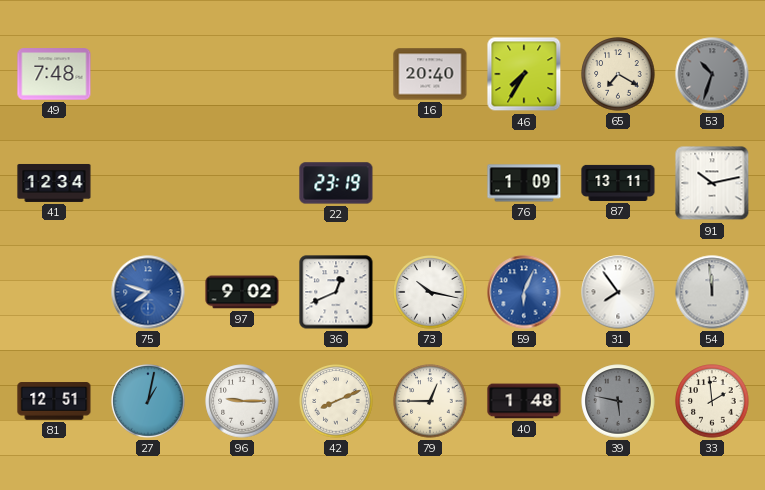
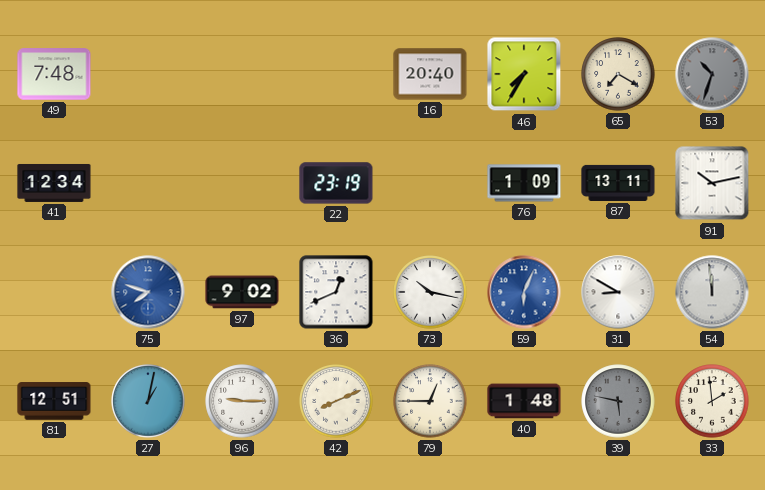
31: 7:54 -> 8:50 (618, 292)
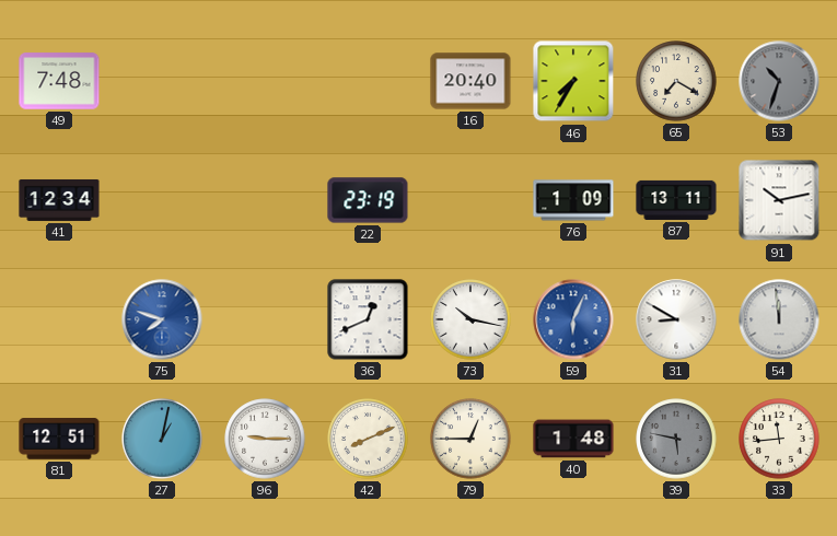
97: 9:02 -> none (242, 292)
33: 1:59 -> 11:44 (779, 439)
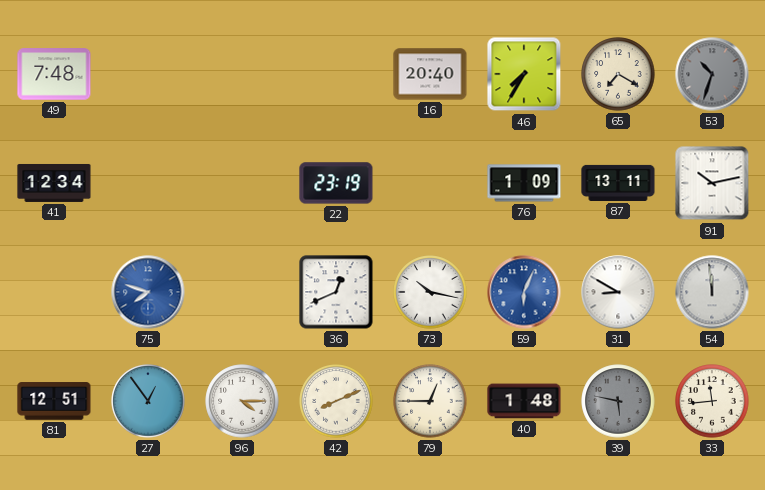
27: 1:02 -> 12:54 (148, 401)
96: 9:15 -> 4:15 (242, 401)
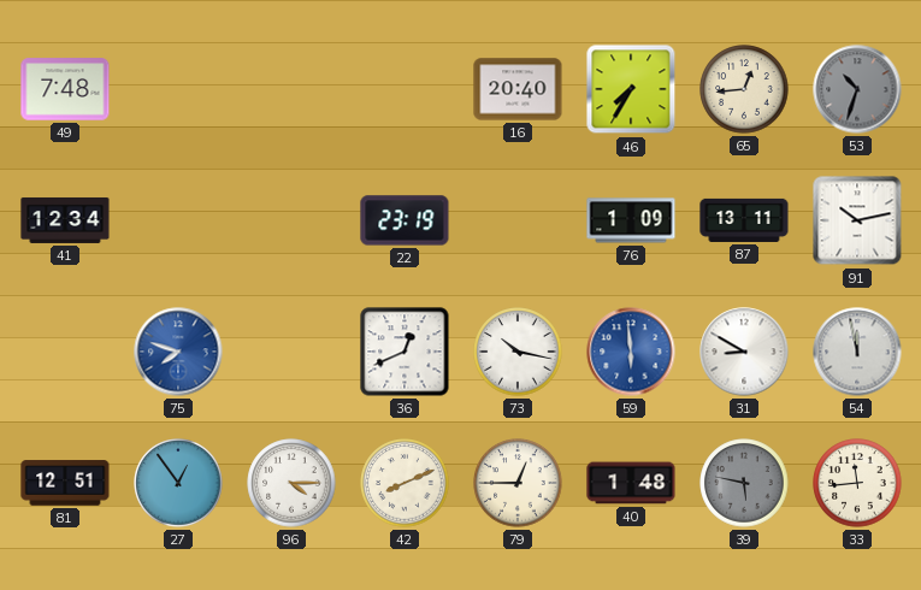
65: 7:20 -> 12:44 (744, 89)
59: 6:04 -> 5:59 (631, 352)
54: 11:59 -> 11:58 (857, 352)
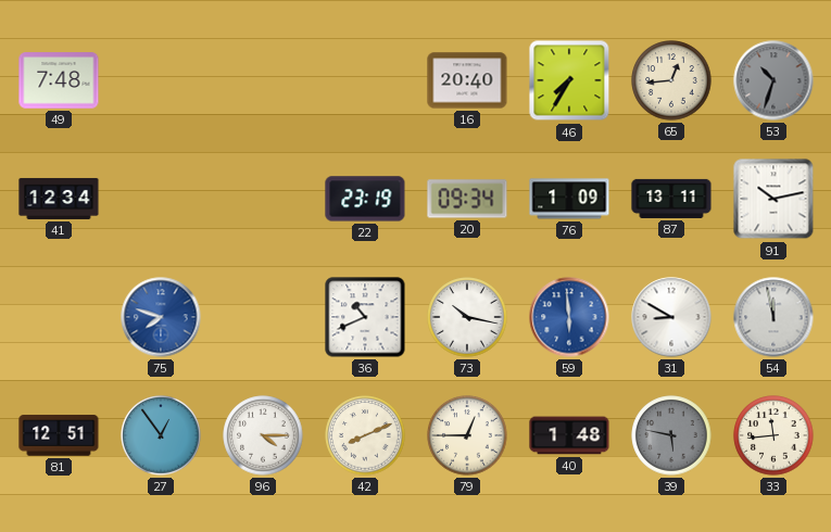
20: none -> 09:34 (467, 199)
36: 12:41 -> 10:41 (365, 317)
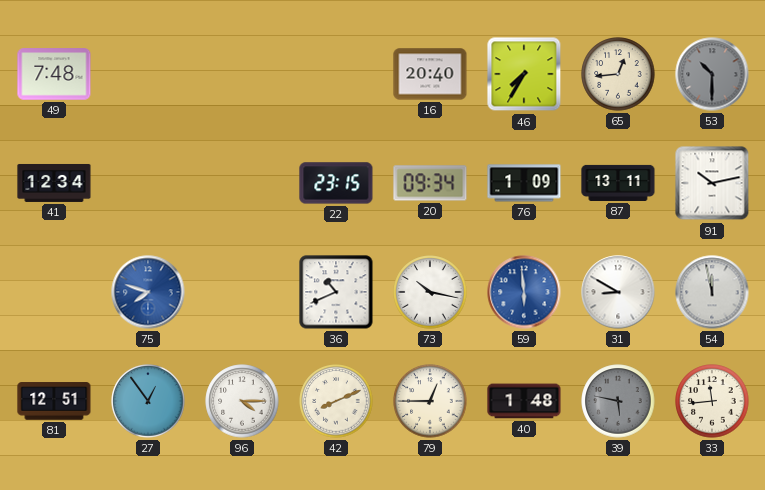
53: 10:33 -> 10:30 (712, 74)
22: 23:19 -> 23:15 (336, 183)
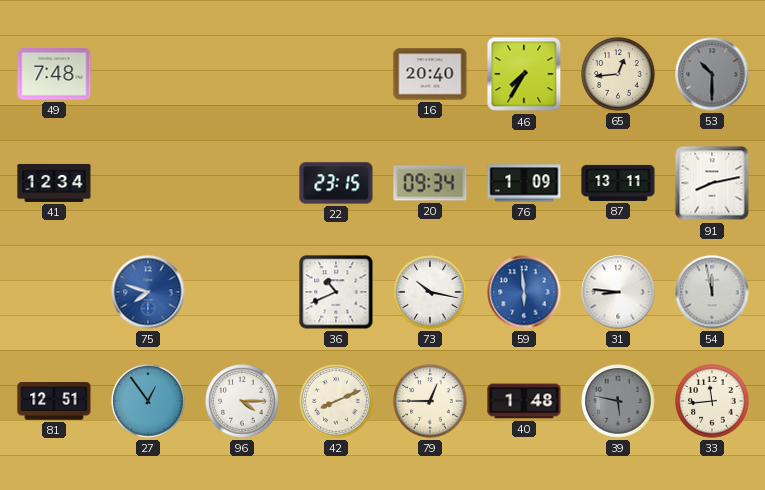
91: 10:13 -> 8:13 (712, 183)
31: 8:50 -> 8:46 (618, 292)
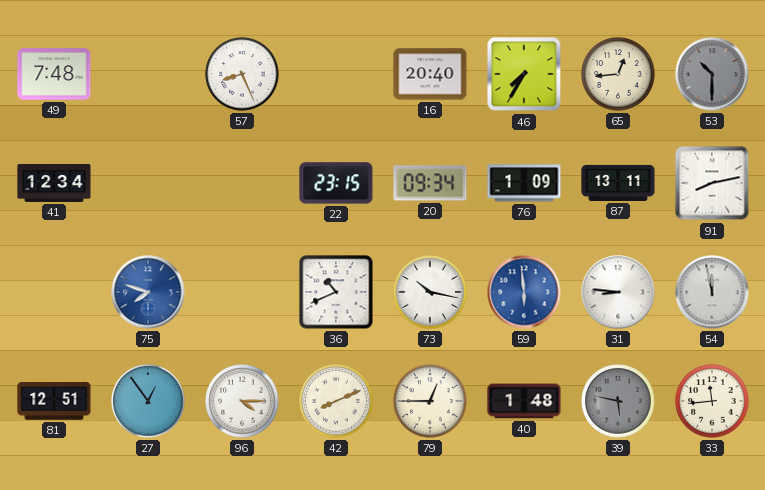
57: none -> 8:26 (242, 74)
